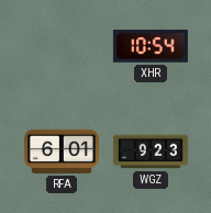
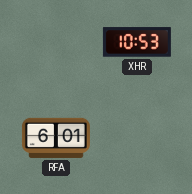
XHR: 10:54 -> 10:53 (137, 42)
WGZ: 9:23 -> none (151, 152)
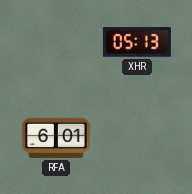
XHR: 10:53 -> 05:13 (137, 42)
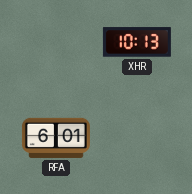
XHR: 05:13 -> 10:13 (137, 42)
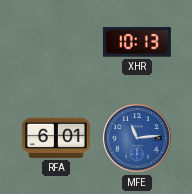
MFE: none -> 11:14 (137, 138)
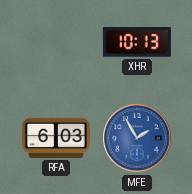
RFA: 6:01 -> 6:03 (56, 138)
MFE: 11:14 -> 1:55 (137, 138)
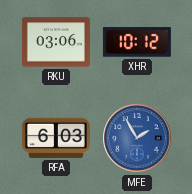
RKU: none -> 03:06 (56, 42)
XHR: 10:13 -> 10:12 (137, 42)
